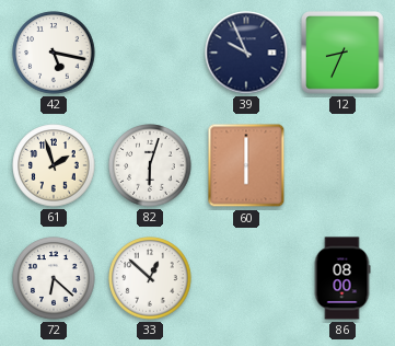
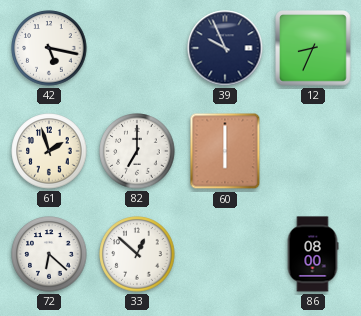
82: 6:03 -> 7:00 (137, 151)
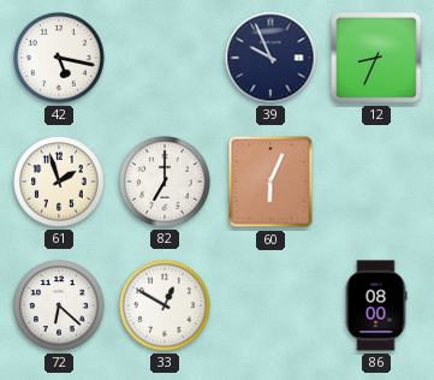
60: 6:00 -> 6:04 (270, 182)
33: 12:52 -> 12:50 (165, 305)
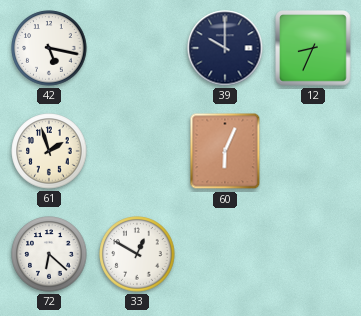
39: 9:56 -> 10:00 (225, 48)
82: 7:00 -> none (165, 182)
86: 08:00 -> none (376, 305)
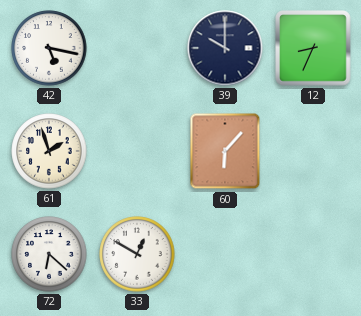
60: 6:04 -> 6:07 (225, 151)
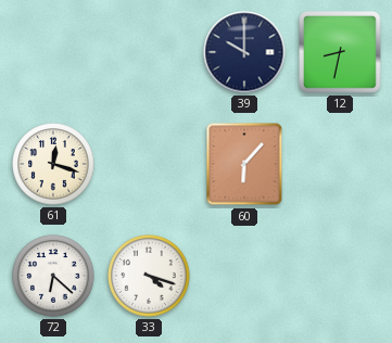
42: 5:17 -> none (49, 48)
12: 8:34 -> 8:32 (340, 52)
61: 1:57 -> 12:18 (53, 164)
33: 12:50 -> 4:18 (149, 276)
